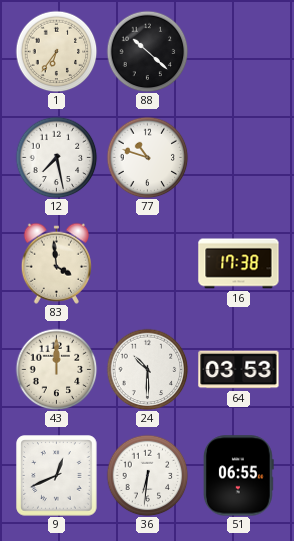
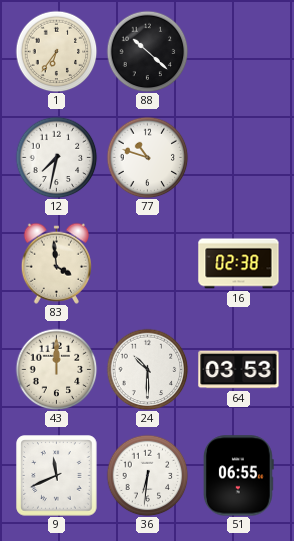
12: 7:28 -> 7:32 (56, 157)
16: 17:38 -> 02:38 (239, 264)
9: 12:41 -> 11:41 (57, 476)
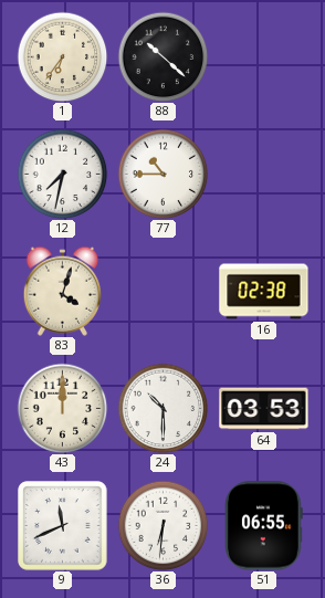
77: 10:48 -> 10:45 (162, 174)
83: 3:59 -> 4:03 (62, 291)
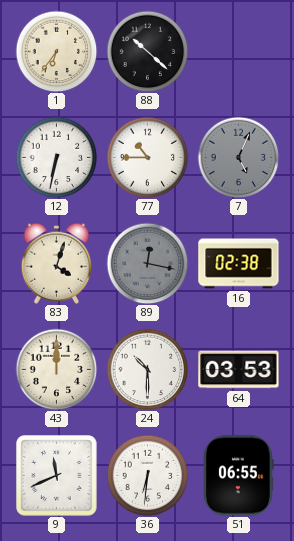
12: 7:32 -> 6:32 (56, 157)
7: none -> 5:04 (238, 157)
89: none -> 12:17 (147, 263)
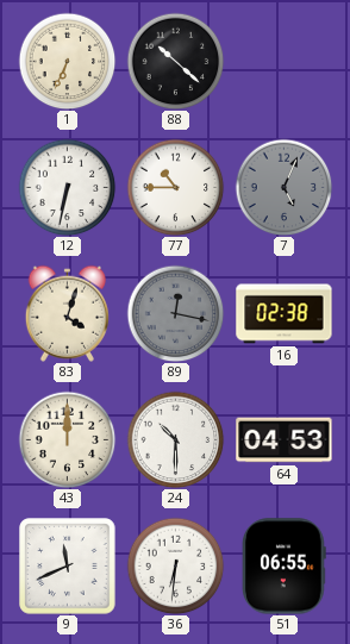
1: 6:36 -> 6:34 (67, 61)
64: 03:53 -> 04:53 (285, 440)
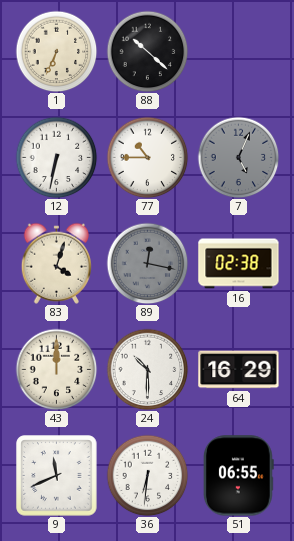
64: 04:53 -> 16:29 (239, 370)
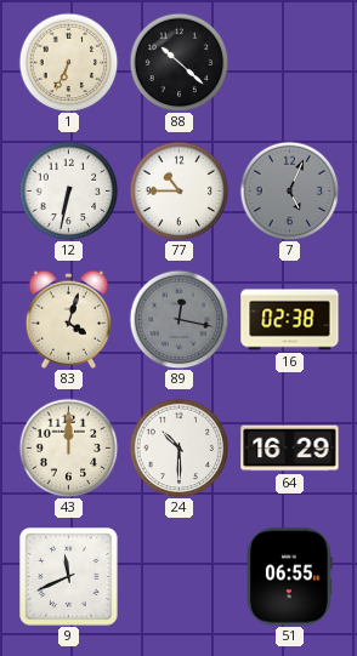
36: 6:31 -> none (147, 475)
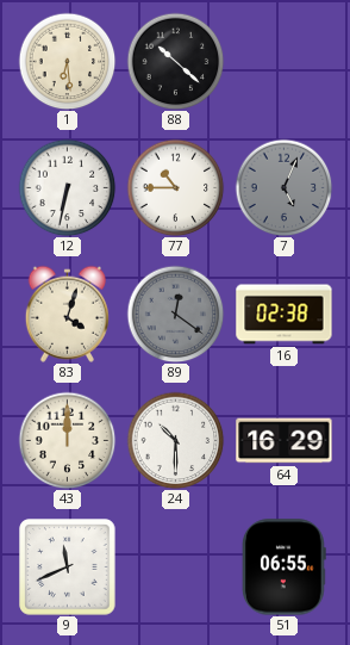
1: 6:34 -> 6:29 (67, 61)
89: 12:17 -> 12:21 (175, 314)
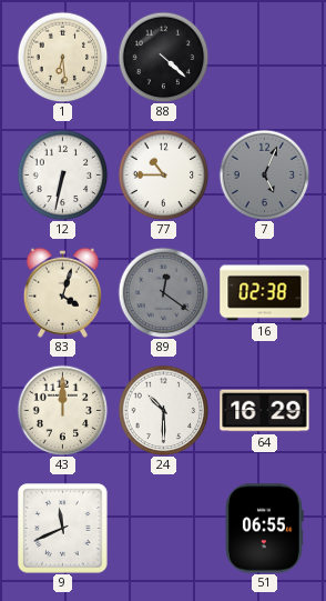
88: 10:22 -> 4:22 (163, 57)
